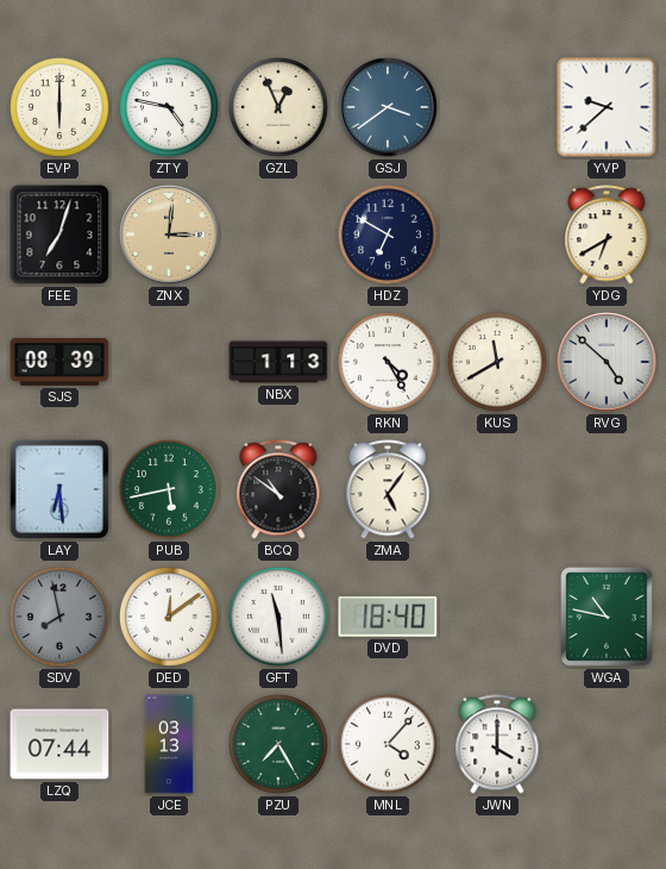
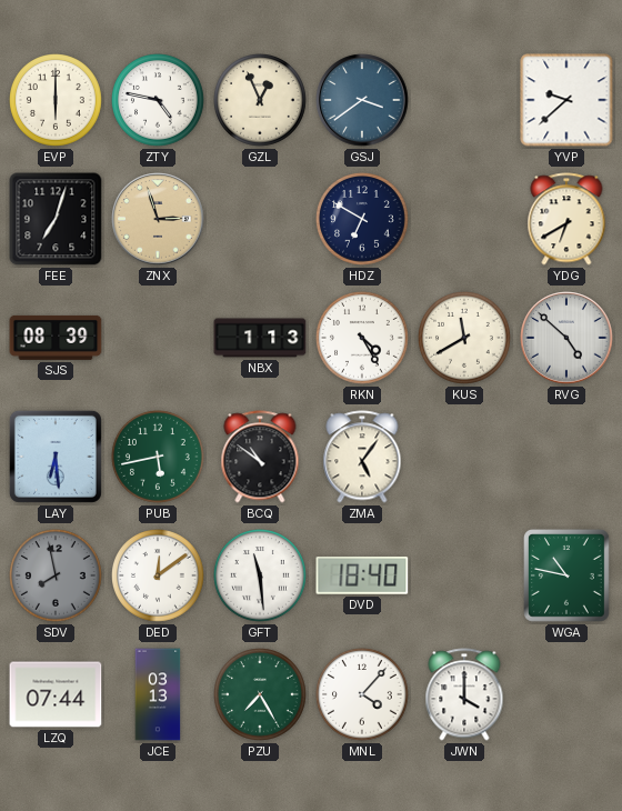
ZNX: 3:01 -> 2:57 (158, 219)
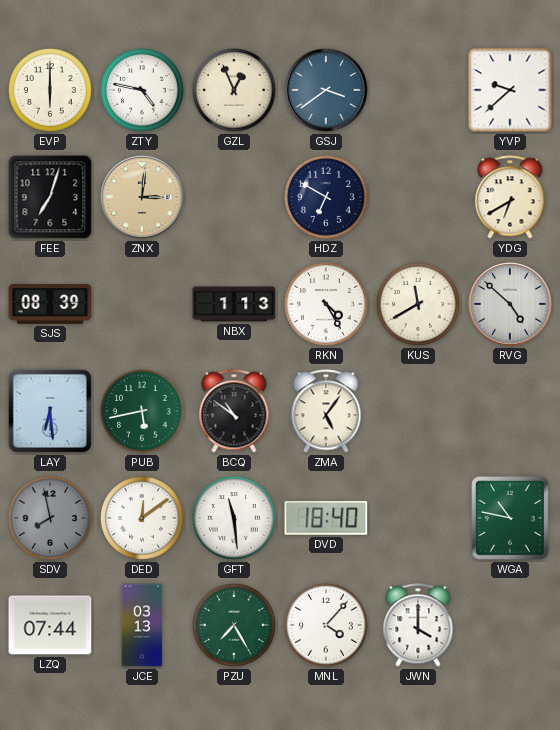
ZNX: 2:57 -> 3:01 (142, 197)
